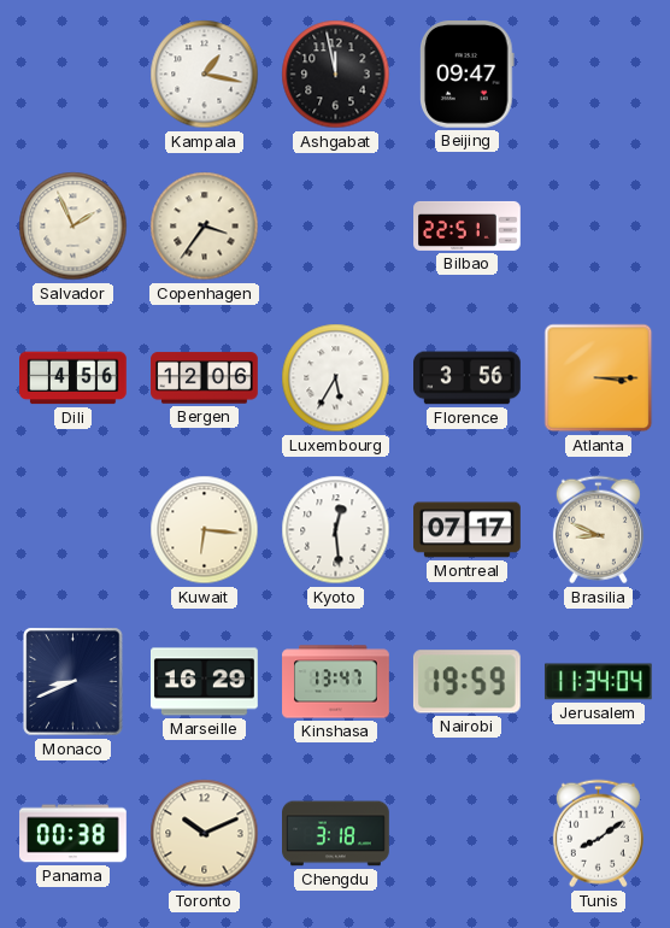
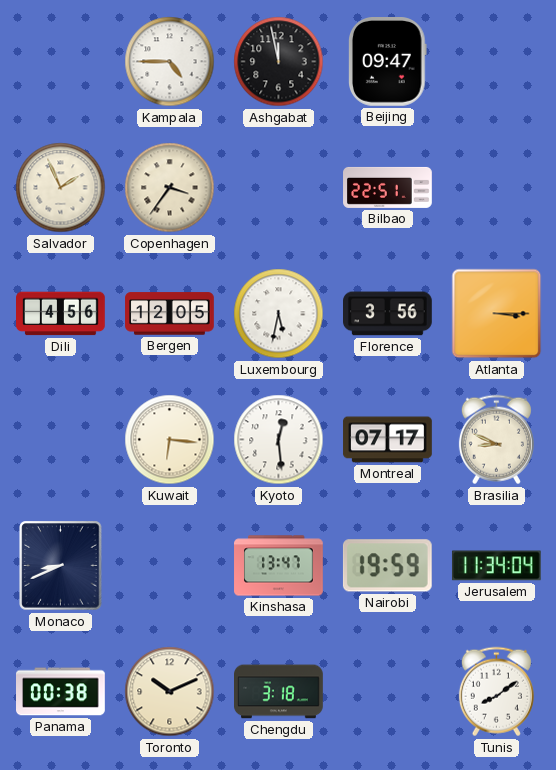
Kampala: 1:17 -> 4:45 (170, 62)
Bergen: 12:06 -> 12:05 (170, 314)
Luxembourg: 5:35 -> 5:32 (279, 314)
Marseille: 16:29 -> none (205, 682)
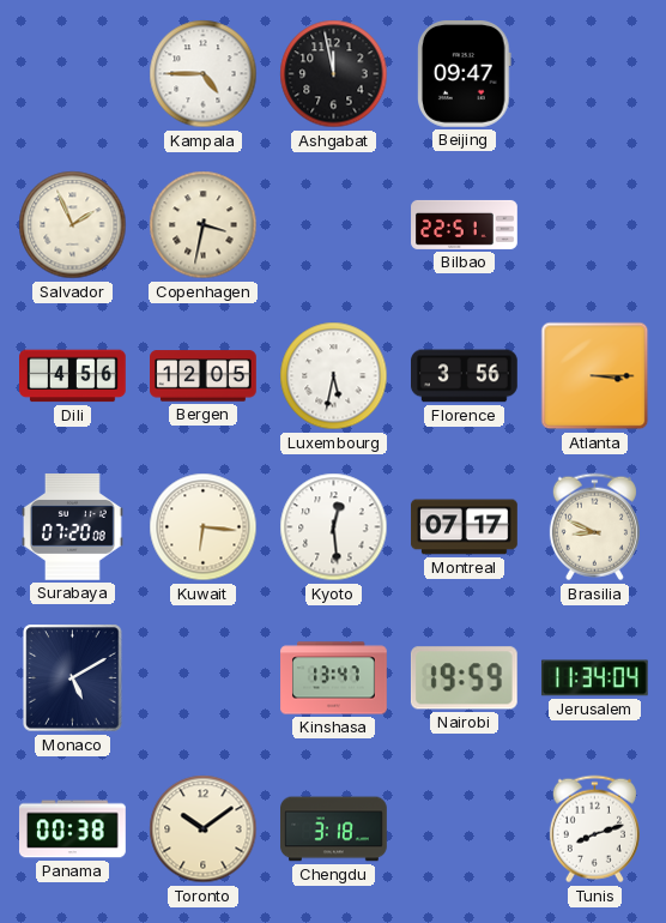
Copenhagen: 3:36 -> 3:32 (204, 225)
Surabaya: none -> 07:20 (72, 527)
Monaco: 8:41 -> 5:10 (73, 678)
Toronto: 10:11 -> 10:09 (204, 830)
Tunis: 8:09 -> 8:12 (594, 830)
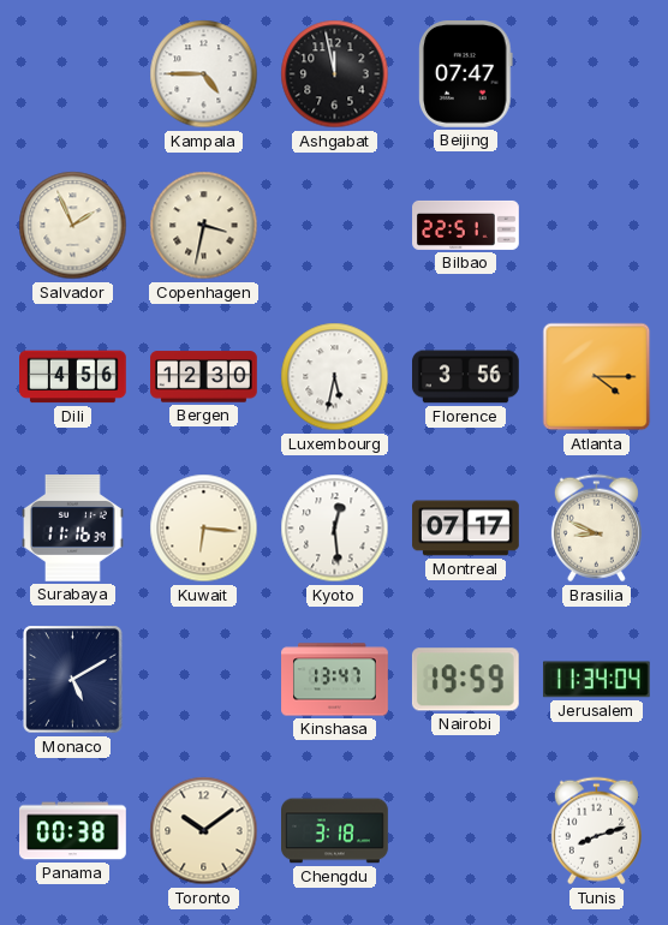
Beijing: 09:47 -> 07:47 (466, 74)
Bergen: 12:05 -> 12:30 (204, 377)
Atlanta: 3:15 -> 4:15 (597, 377)
Surabaya: 07:20 -> 11:16 (72, 529)
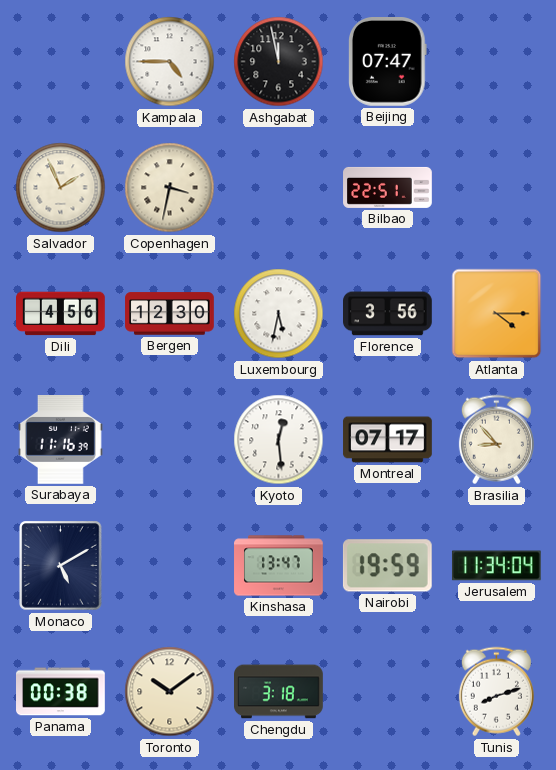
Kuwait: 6:16 -> none (204, 529)
Brasilia: 8:49 -> 8:53 (496, 440)
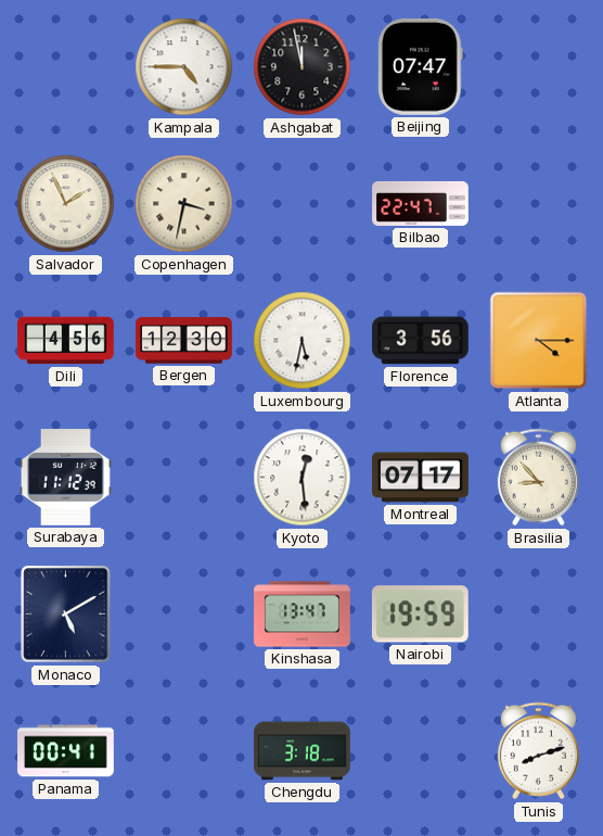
Bilbao: 22:51 -> 22:47 (421, 203)
Surabaya: 11:16 -> 11:12 (65, 478)
Jerusalem: 11:34 -> none (496, 566)
Panama: 00:38 -> 00:41 (66, 751)
Toronto: 10:09 -> none (170, 692)
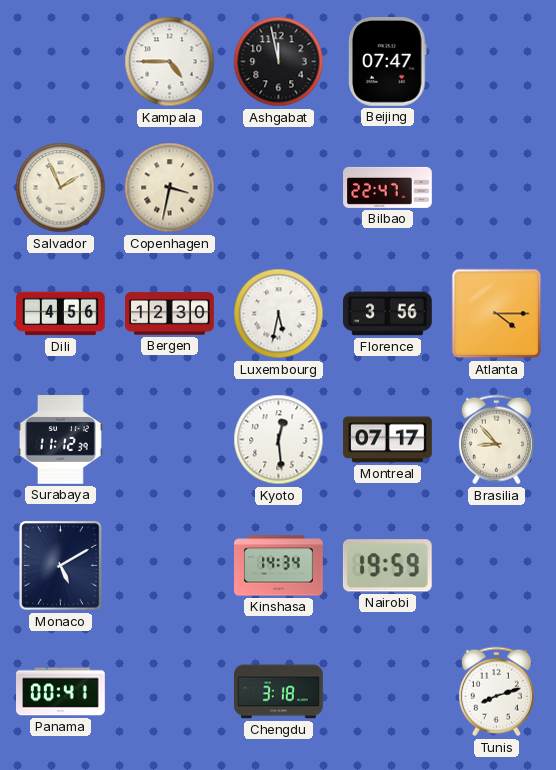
Kinshasa: 13:47 -> 14:34 (279, 566)
